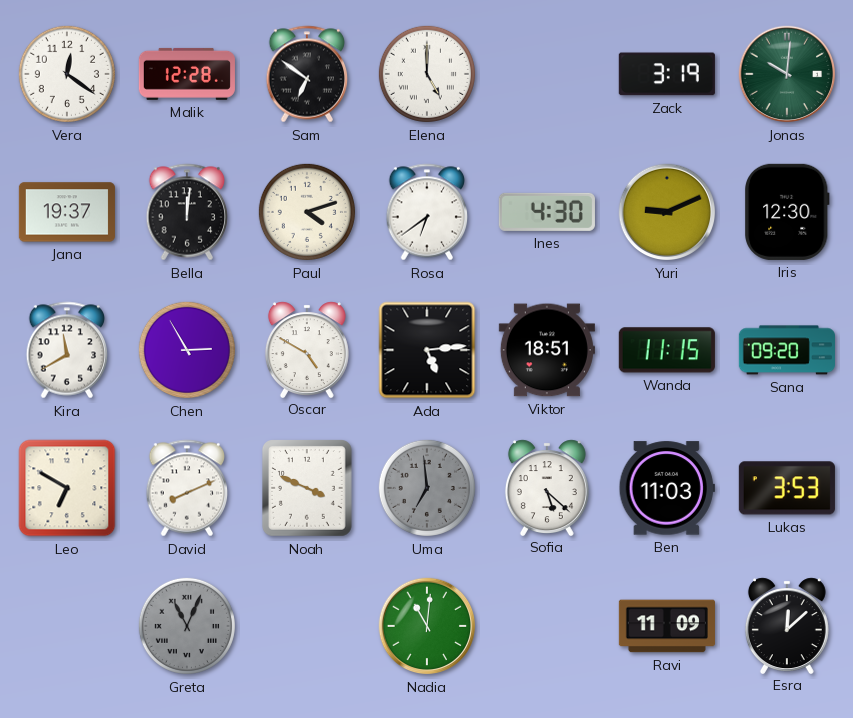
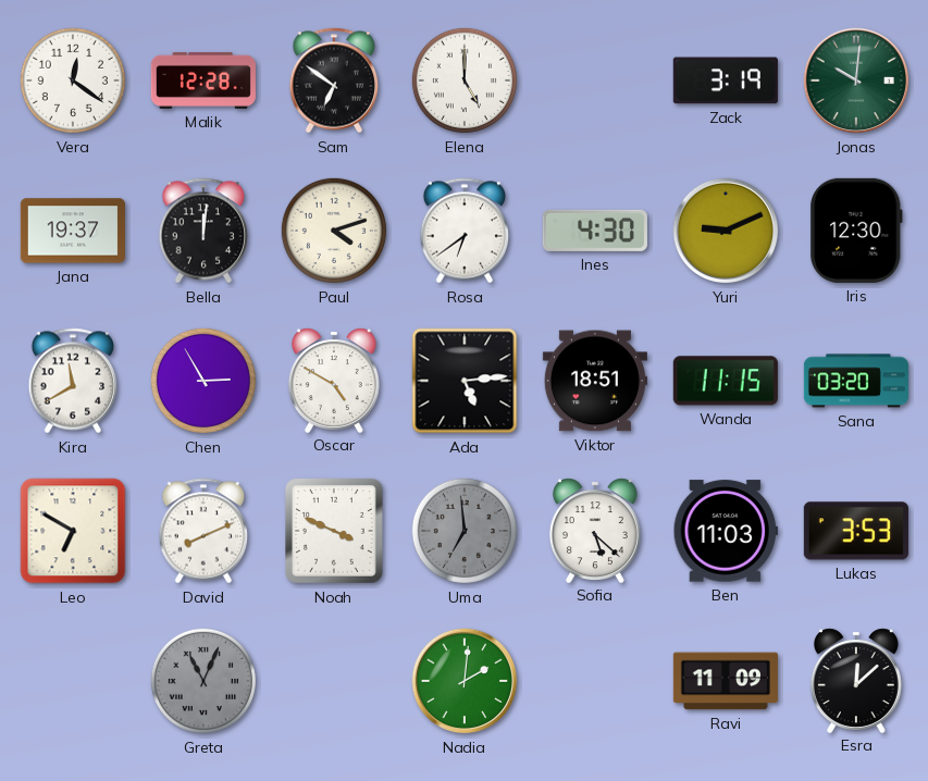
Sana: 09:20 -> 03:20 (856, 381)
Nadia: 11:01 -> 2:01 (465, 681)
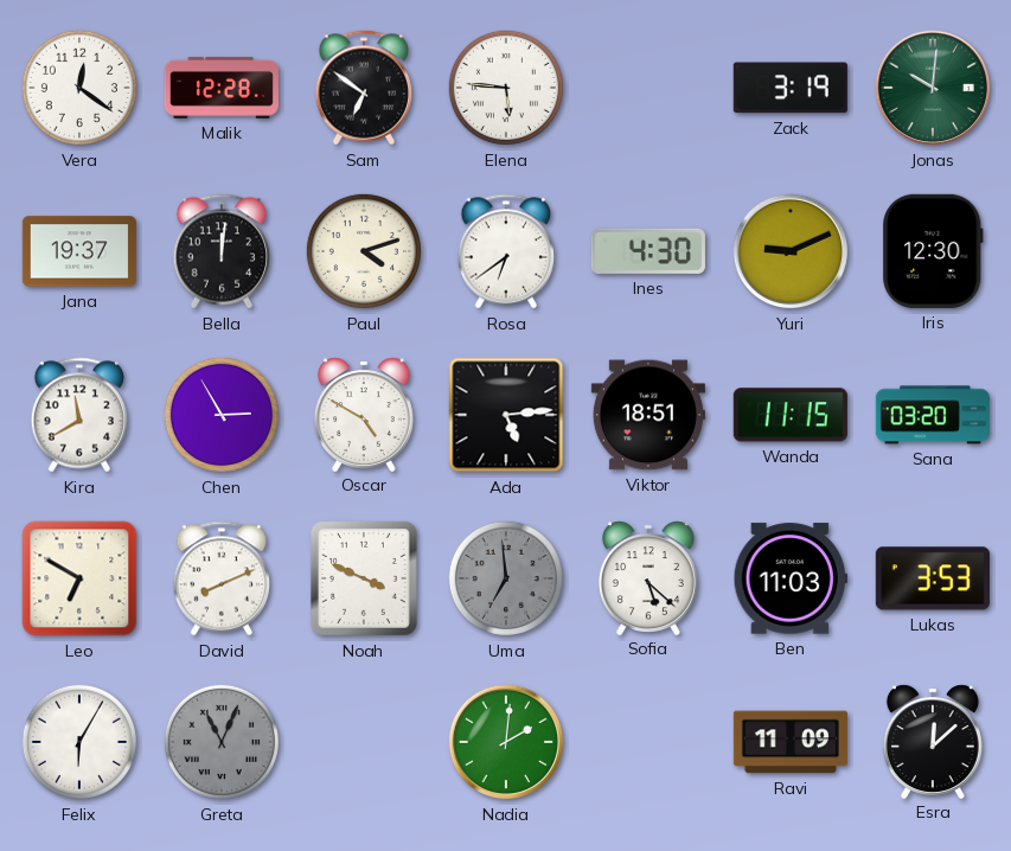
Elena: 5:00 -> 5:46 (506, 88)
Felix: none -> 6:05 (79, 742)
